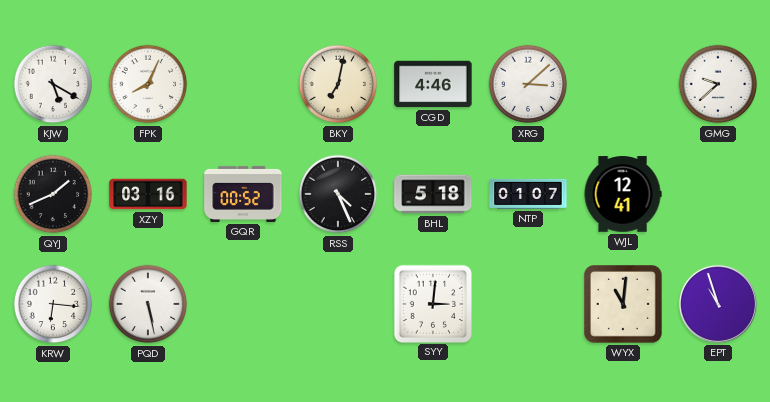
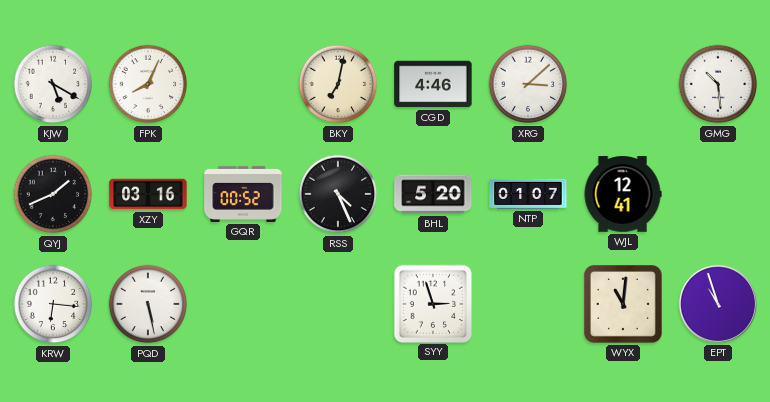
GMG: 9:38 -> 10:29 (718, 84)
BHL: 5:18 -> 5:20 (433, 194)
SYY: 3:01 -> 2:57 (432, 303)
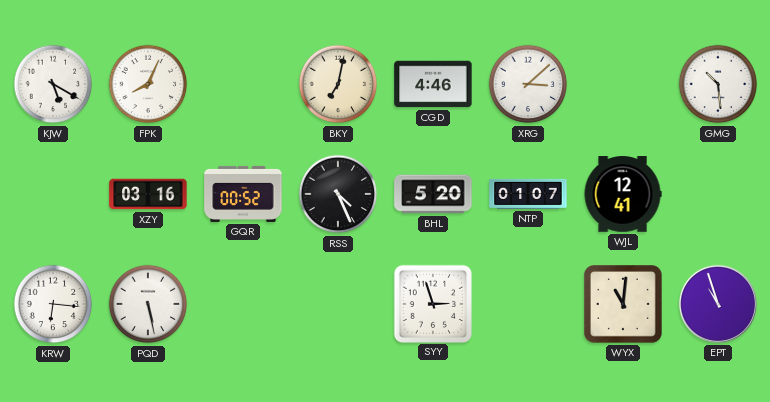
QYJ: 1:41 -> none (53, 194)
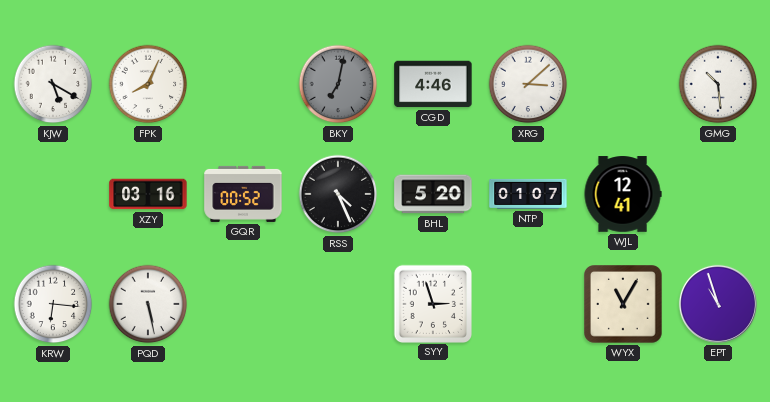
BKY dial: cream -> grey (338, 84)
WYX: 11:01 -> 11:05 (624, 305)
